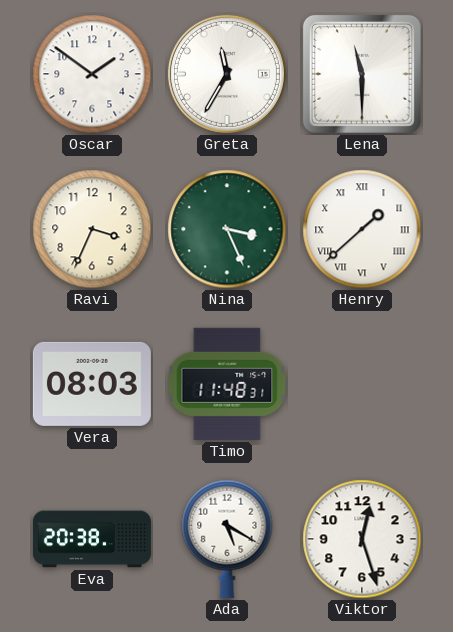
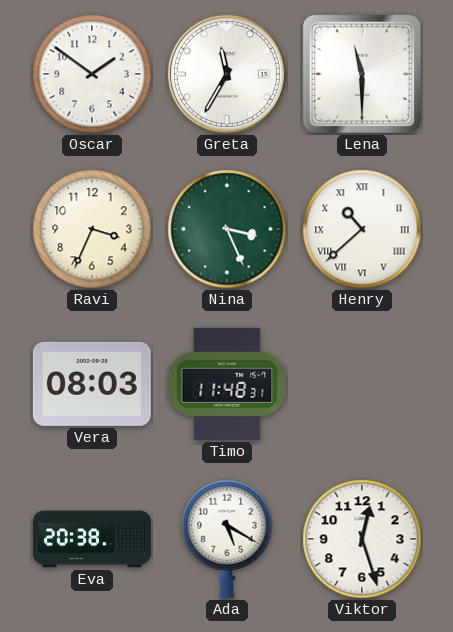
Henry: 1:38 -> 10:38 (362, 229)
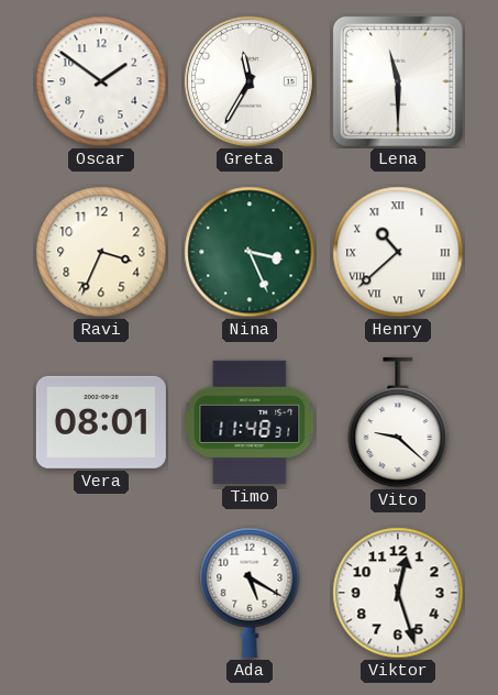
Vera: 08:03 -> 08:01 (101, 422)
Vito: none -> 9:22 (398, 422)
Eva: 20:38 -> none (92, 539)
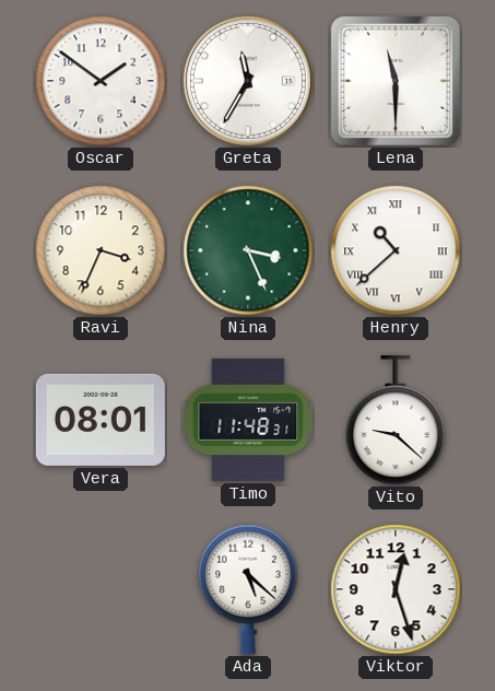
Ada: 5:20 -> 5:22 (248, 589)
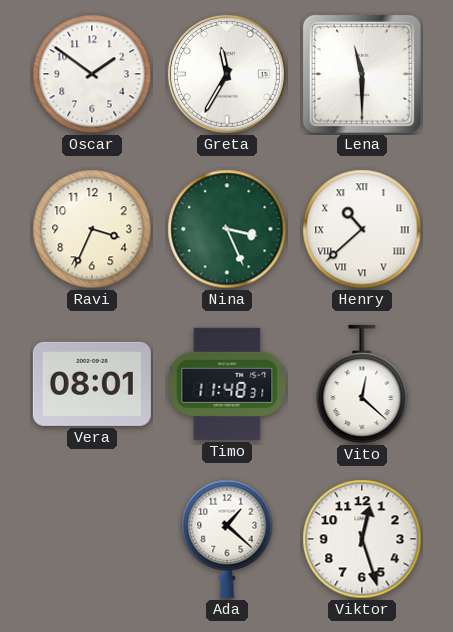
Vito: 9:22 -> 12:22 (362, 384)
Ada: 5:22 -> 1:22 (227, 539)
